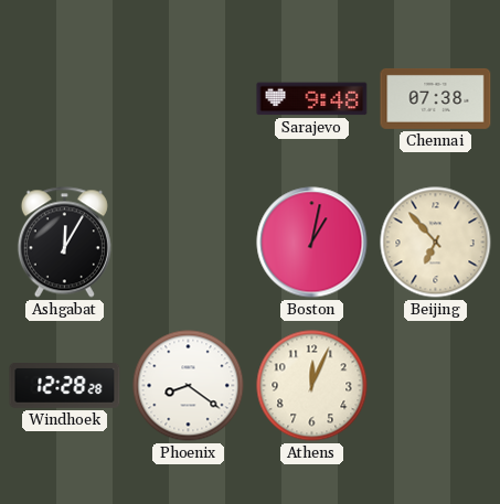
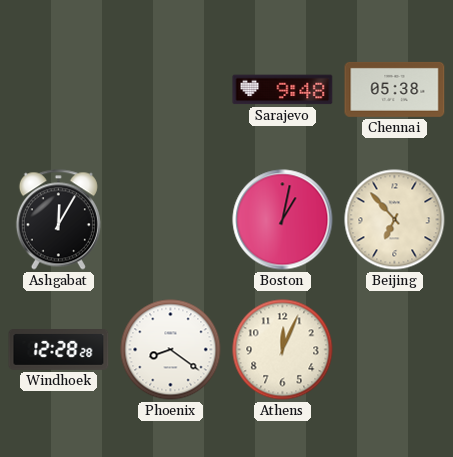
Chennai: 07:38 -> 05:38 (395, 89)
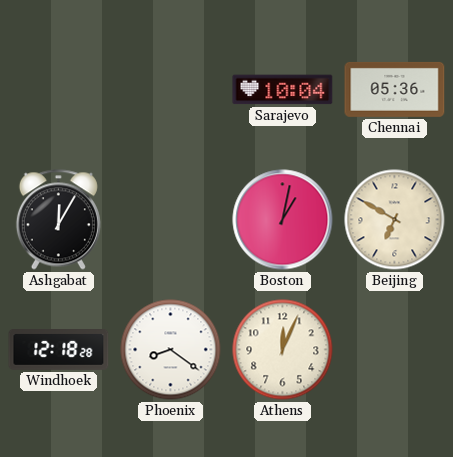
Sarajevo: 9:48 -> 10:04 (283, 90)
Chennai: 05:38 -> 05:36 (395, 89)
Beijing: 6:53 -> 6:50 (395, 220)
Windhoek: 12:28 -> 12:18 (59, 350)
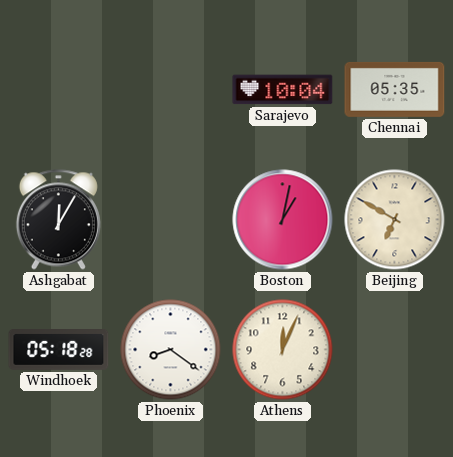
Chennai: 05:36 -> 05:35 (395, 89)
Windhoek: 12:18 -> 05:18 (59, 350)
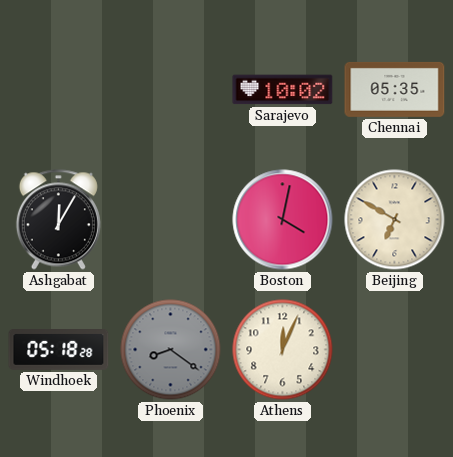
Sarajevo: 10:04 -> 10:02 (283, 90)
Boston: 1:02 -> 4:02 (283, 220)
Phoenix dial: white -> grey (171, 350)
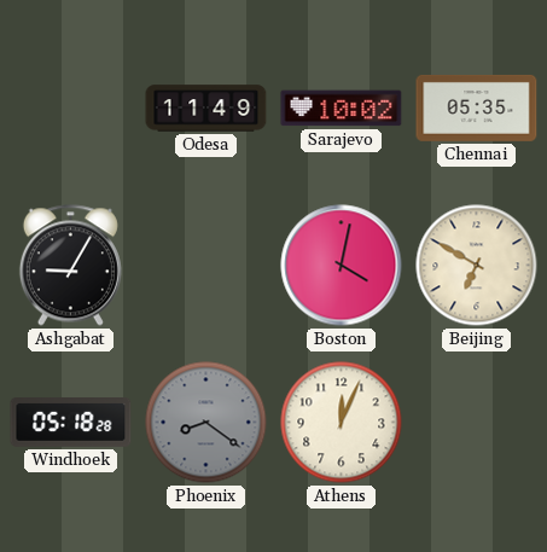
Odesa: none -> 11:49 (206, 109)
Ashgabat: 12:05 -> 9:05 (70, 266)
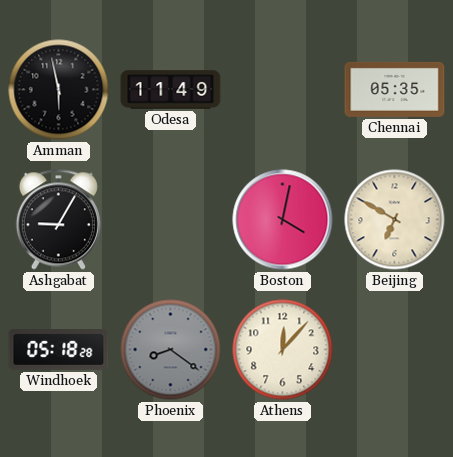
Amman: none -> 5:58 (59, 90)
Sarajevo: 10:02 -> none (342, 109)
Athens: 12:04 -> 12:07 (283, 350)
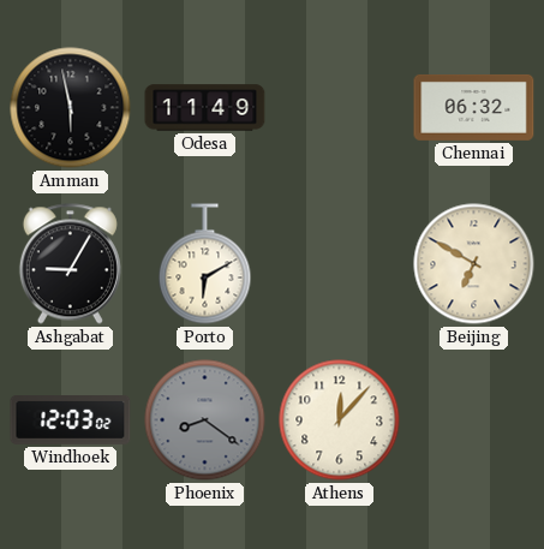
Chennai: 05:35 -> 06:32 (474, 107)
Porto: none -> 6:10 (205, 264)
Boston: 4:02 -> none (283, 220)
Windhoek: 05:18 -> 12:03 (71, 420)
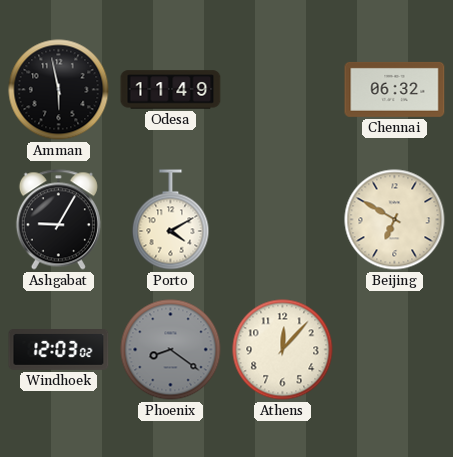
Porto: 6:10 -> 4:10 (171, 220)
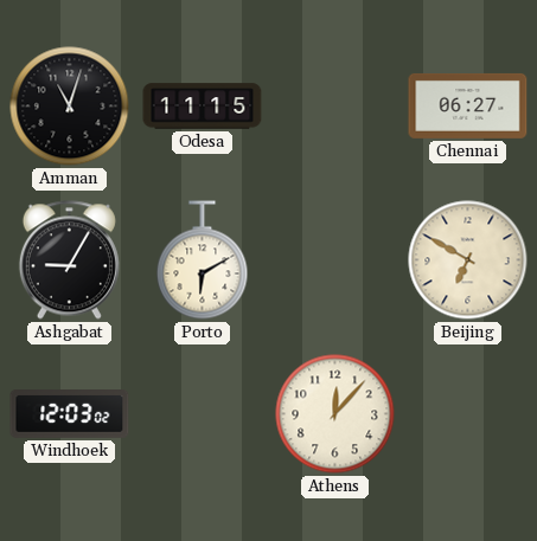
Amman: 5:58 -> 11:03 (70, 107)
Odesa: 11:49 -> 11:15 (203, 107)
Chennai: 06:32 -> 06:27 (468, 105)
Porto: 4:10 -> 6:10 (203, 260)
Phoenix: 8:21 -> none (171, 350)
